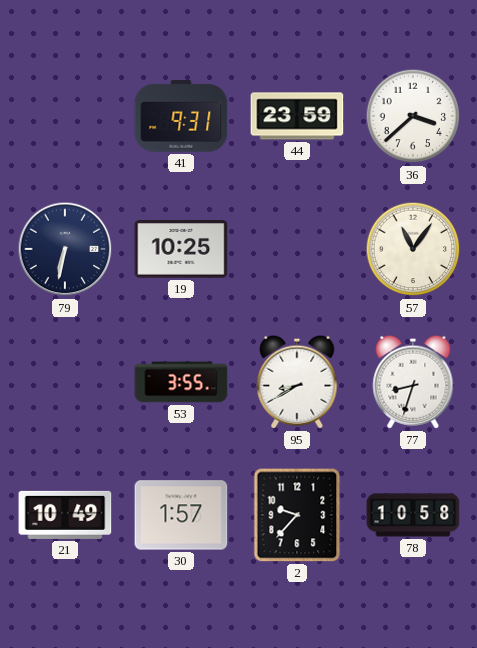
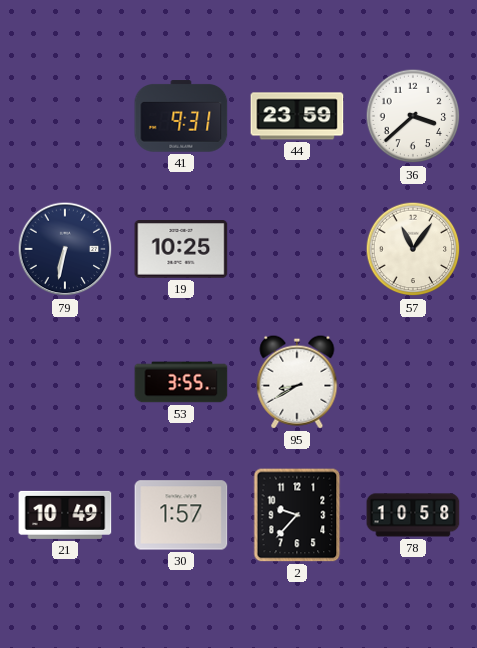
77: 8:33 -> none (413, 382)
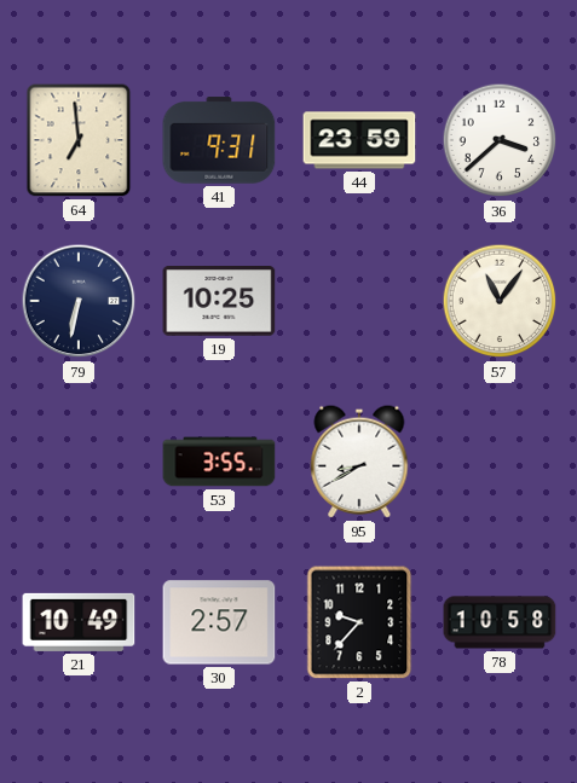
64: none -> 6:59 (79, 140)
30: 1:57 -> 2:57 (219, 622)
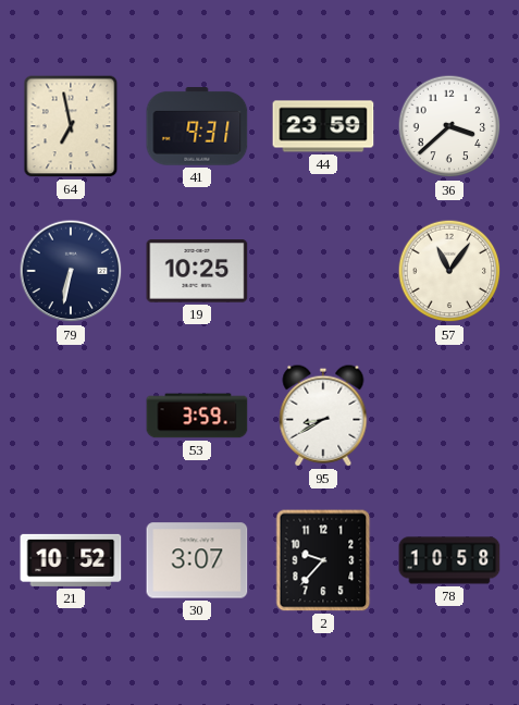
64: 6:59 -> 6:58 (71, 126)
53: 3:55 -> 3:59 (197, 416)
21: 10:49 -> 10:52 (71, 560)
30: 2:57 -> 3:07 (197, 560)
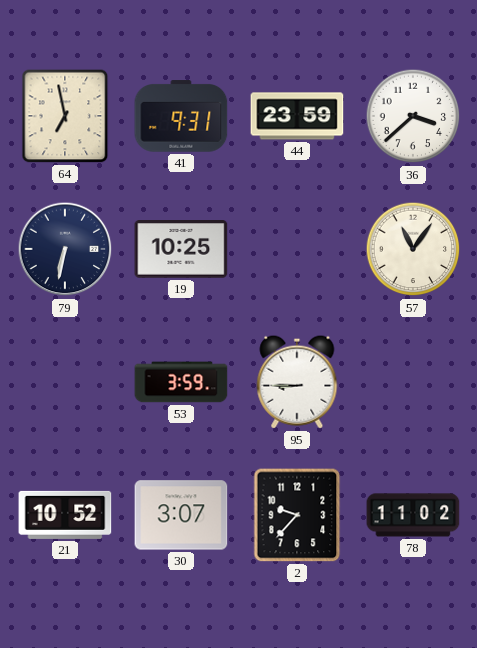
95: 8:40 -> 8:45 (297, 382)
78: 10:58 -> 11:02 (413, 515)
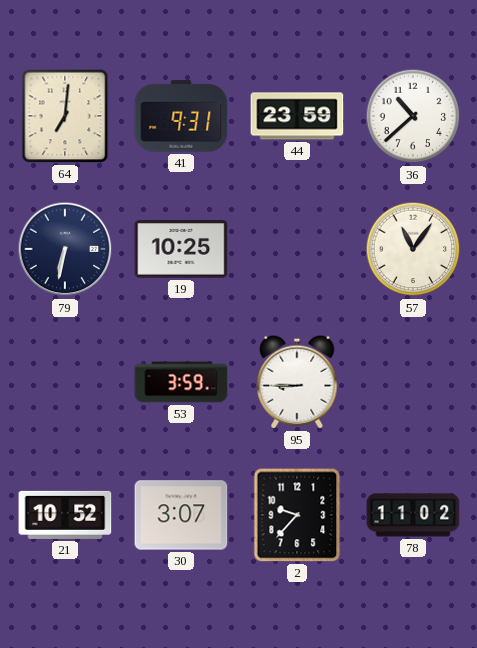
64: 6:58 -> 7:01 (65, 116)
36: 3:38 -> 10:38 (413, 116)
